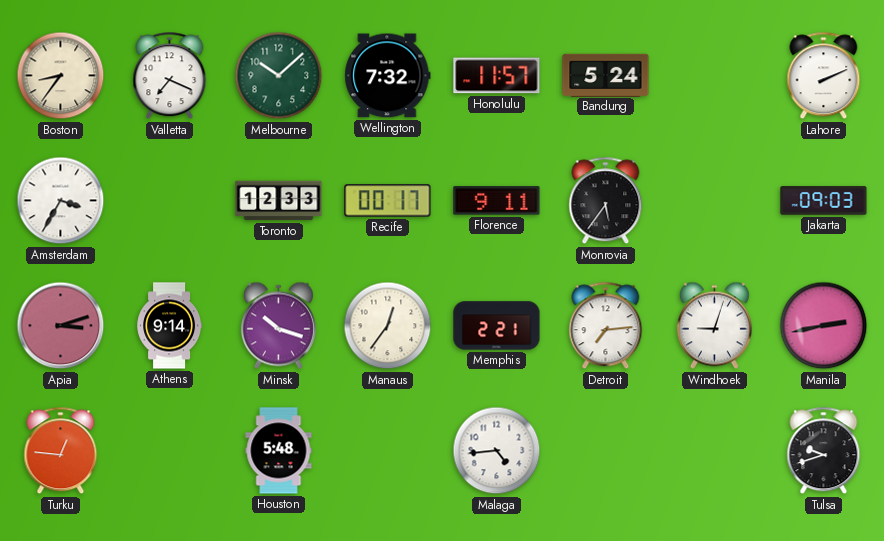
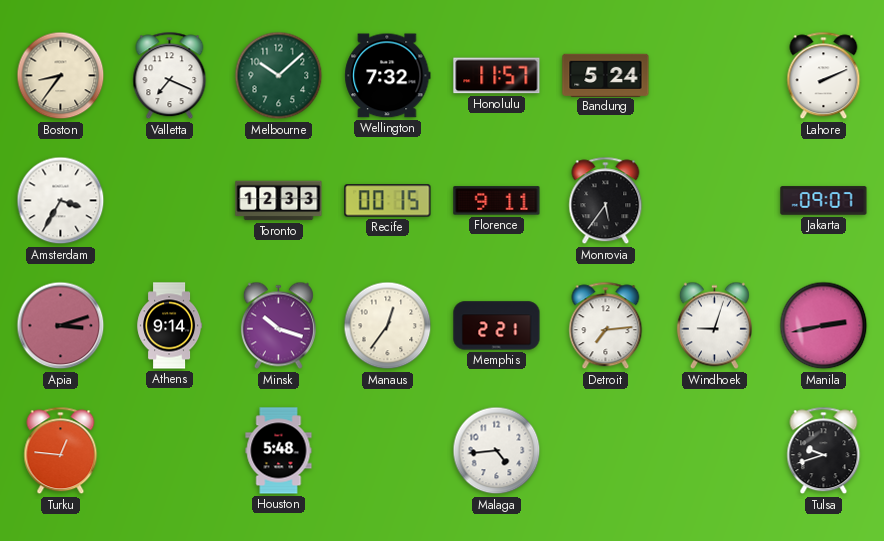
Recife: 00:17 -> 00:15 (388, 201)
Jakarta: 09:03 -> 09:07 (824, 201)
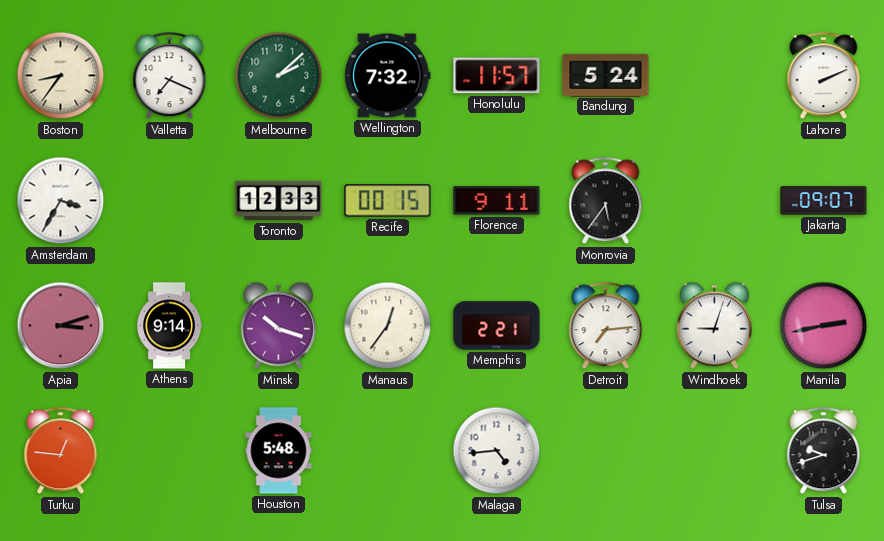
Melbourne: 10:08 -> 2:08 (279, 76)
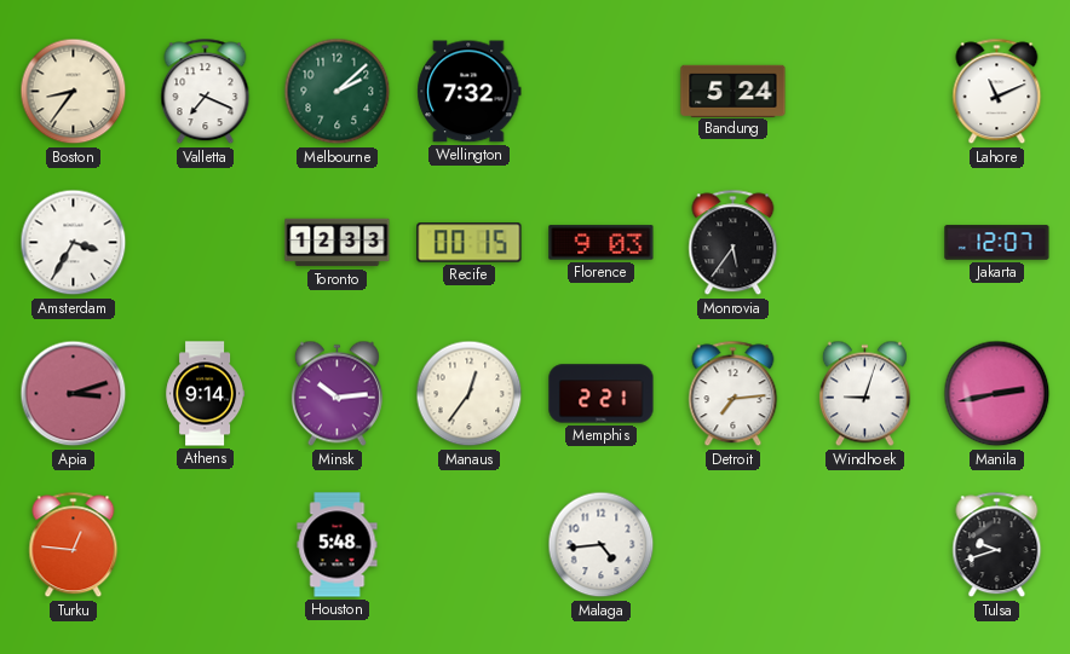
Honolulu: 11:57 -> none (497, 76)
Lahore: 2:11 -> 11:11 (997, 92)
Florence: 9:11 -> 9:03 (602, 243)
Jakarta: 09:07 -> 12:07 (997, 243)
Minsk: 10:18 -> 10:14 (336, 394)
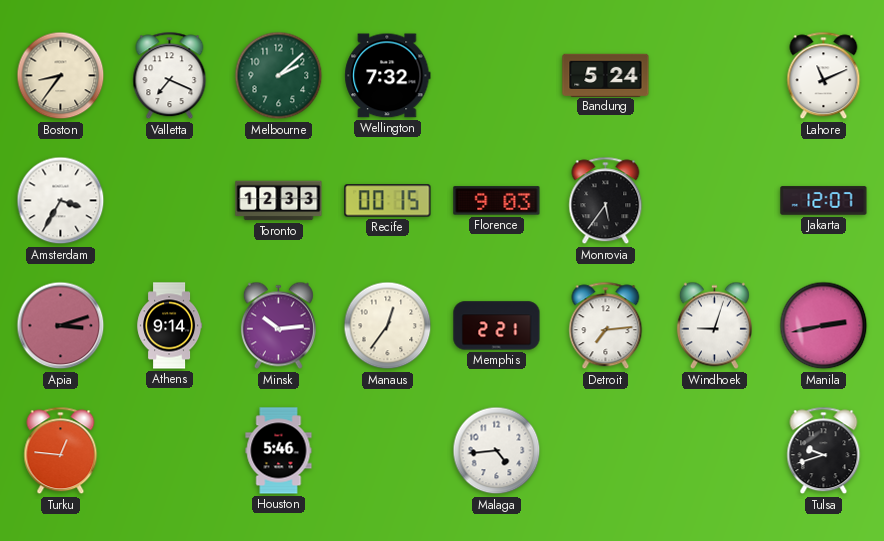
Houston: 5:48 -> 5:46 (279, 451)
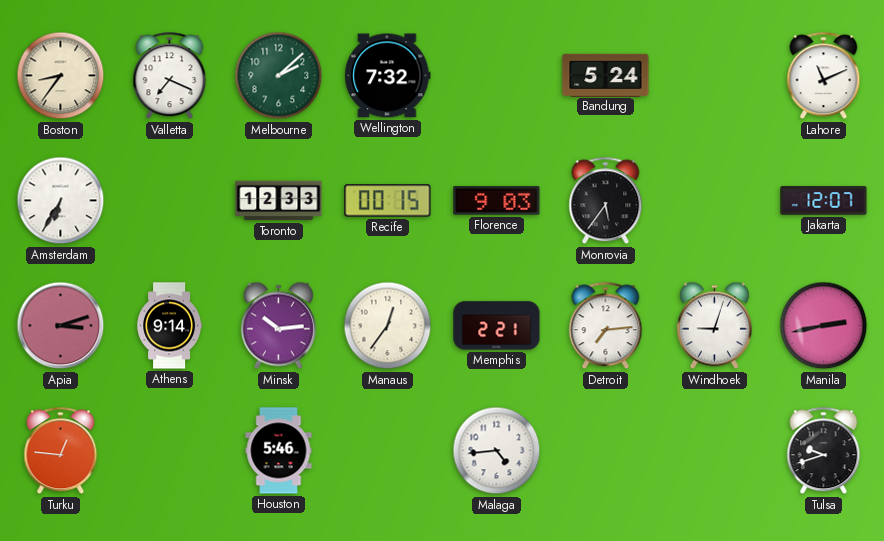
Amsterdam: 3:35 -> 6:35 (61, 201)
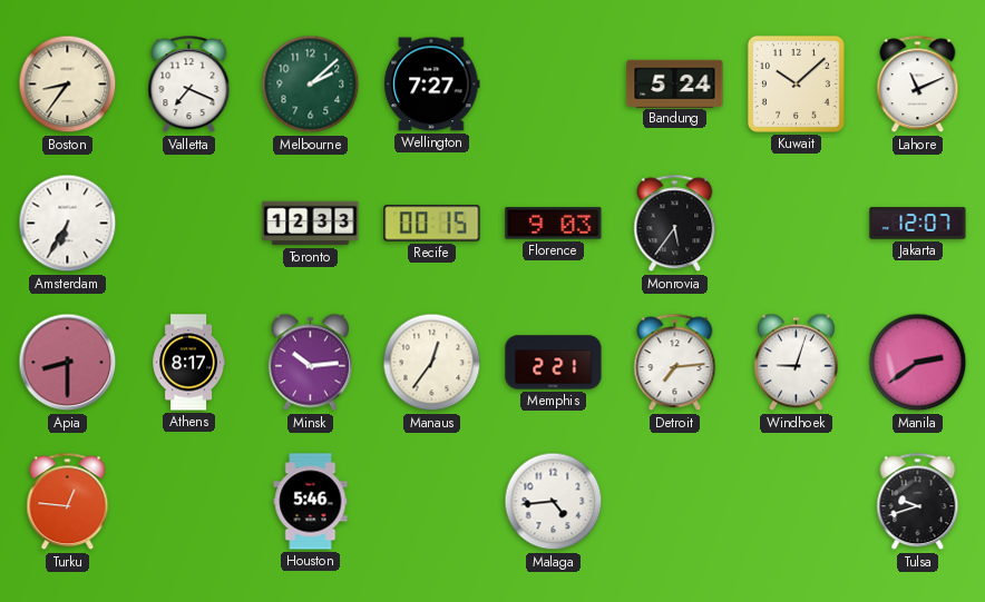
Wellington: 7:32 -> 7:27 (432, 85)
Kuwait: none -> 10:08 (796, 83)
Apia: 3:12 -> 8:30 (68, 363)
Athens: 9:14 -> 8:17 (189, 363)
Manila: 2:43 -> 2:39 (918, 363)
